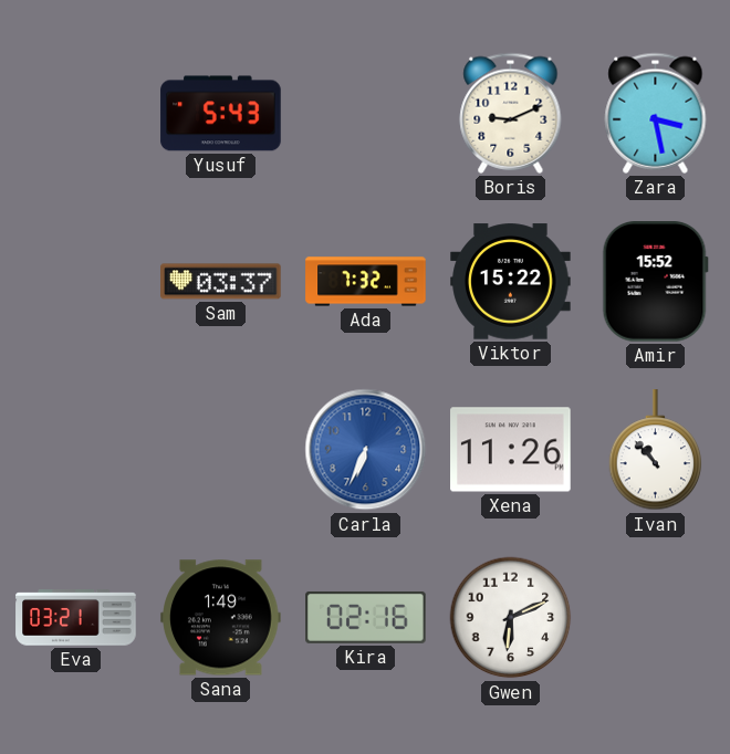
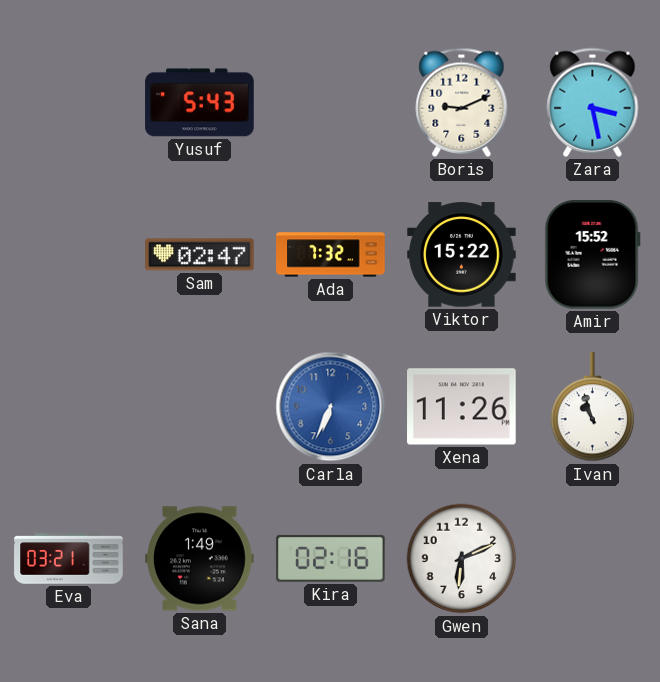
Sam: 03:37 -> 02:47 (200, 255)
Ivan: 10:53 -> 10:57 (593, 407)
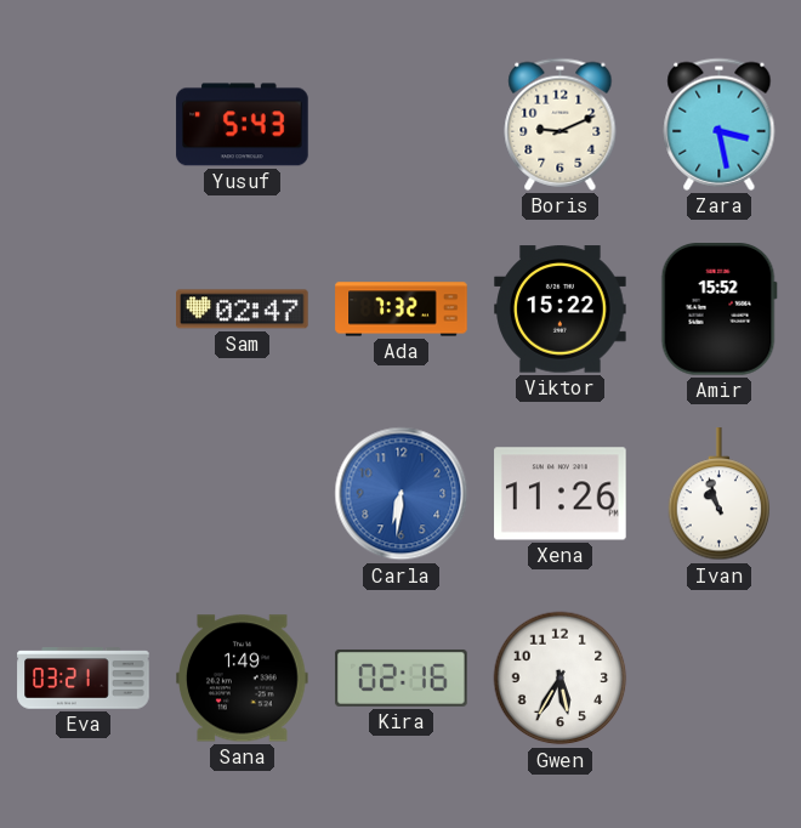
Carla: 6:34 -> 6:31 (402, 494)
Gwen: 6:11 -> 5:35 (561, 679)
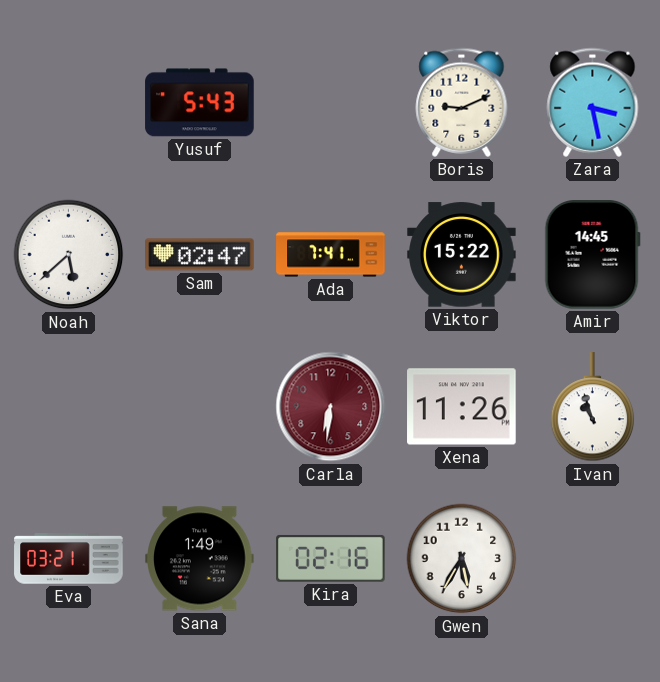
Noah: none -> 5:38 (69, 255)
Ada: 7:32 -> 7:41 (331, 255)
Amir: 15:52 -> 14:45 (592, 255)
Carla dial: blue -> burgundy (331, 407)
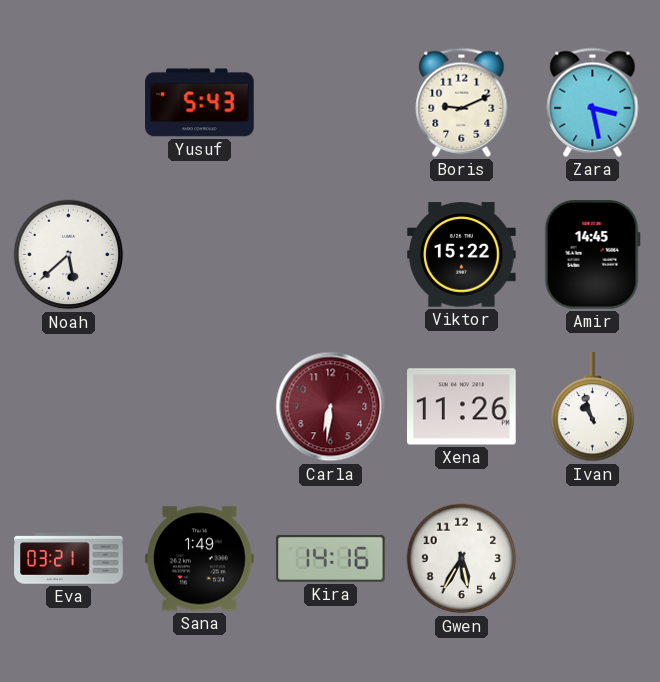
Sam: 02:47 -> none (200, 255)
Ada: 7:41 -> none (331, 255)
Kira: 02:16 -> 14:16 (331, 558)
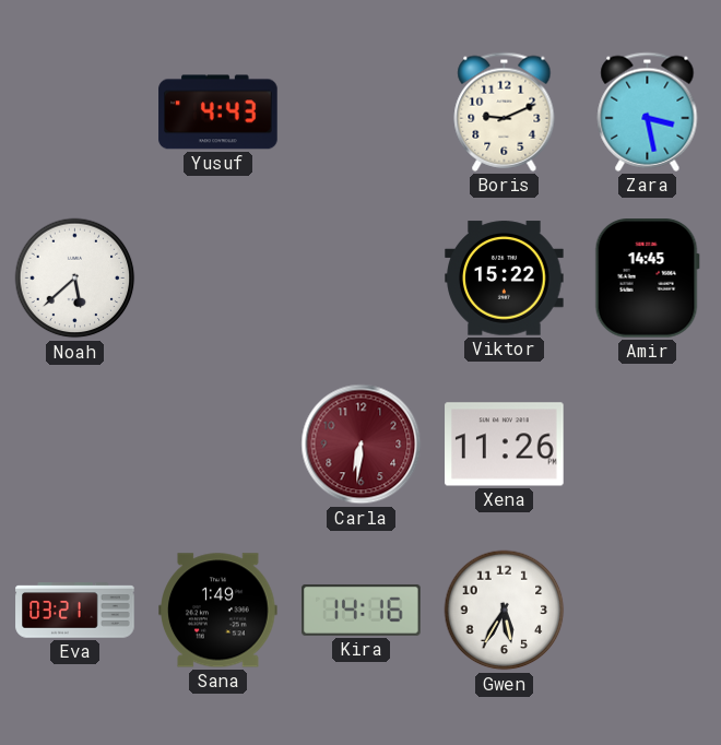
Yusuf: 5:43 -> 4:43 (218, 113)
Ivan: 10:57 -> none (593, 407)
